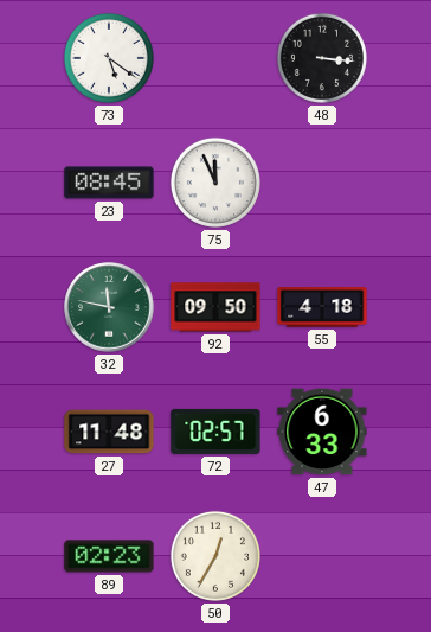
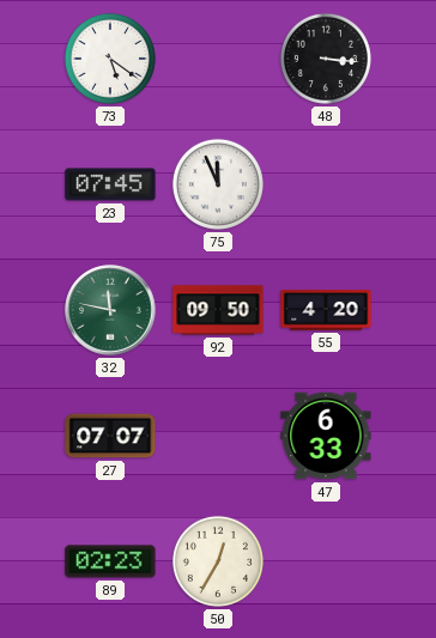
23: 08:45 -> 07:45 (110, 184)
55: 4:18 -> 4:20 (326, 310)
27: 11:48 -> 07:07 (110, 436)
72: 02:57 -> none (215, 432)
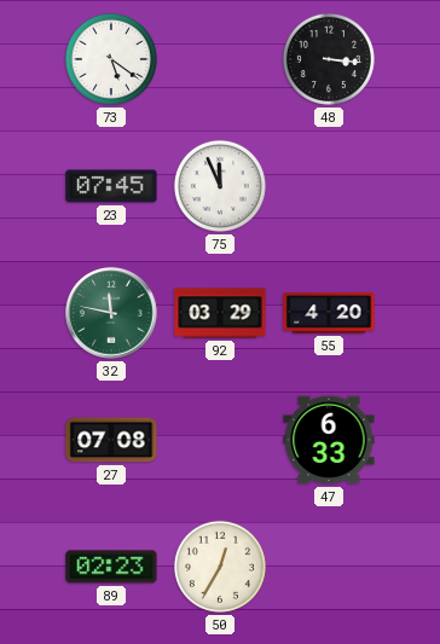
92: 09:50 -> 03:29 (220, 313)
27: 07:07 -> 07:08 (111, 440)
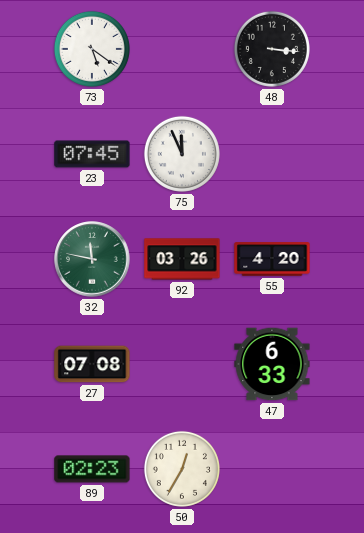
92: 03:29 -> 03:26 (182, 259)
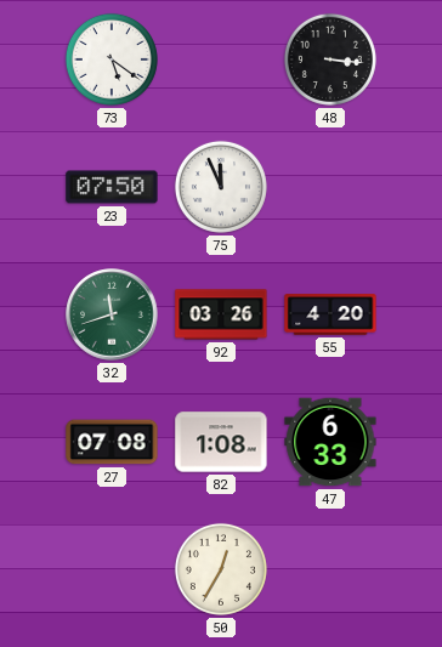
23: 07:45 -> 07:50 (112, 187)
32: 11:47 -> 11:42 (112, 314)
82: none -> 1:08 (221, 442)
89: 02:23 -> none (92, 469)
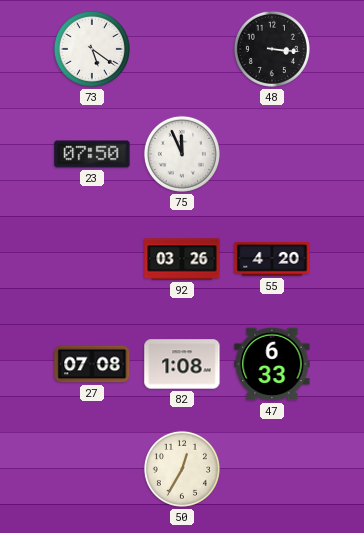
32: 11:42 -> none (112, 314)
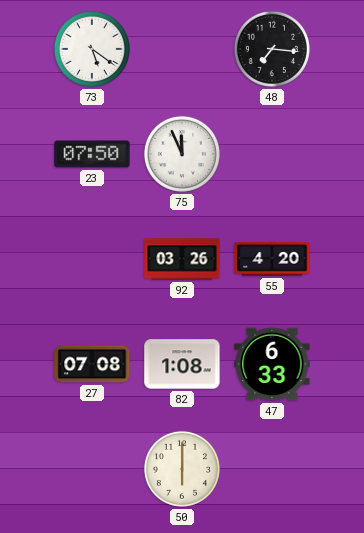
48: 3:16 -> 7:16 (272, 49)
50: 12:35 -> 6:00 (182, 469)
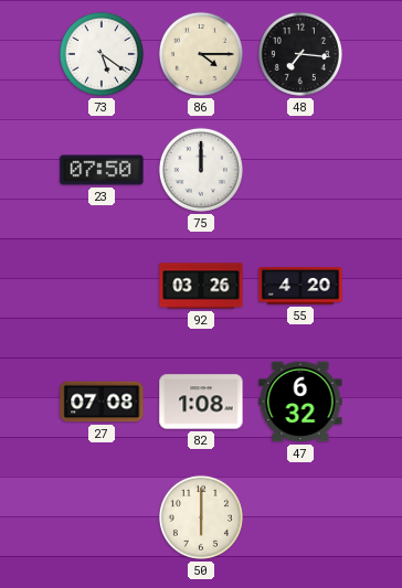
86: none -> 4:15 (201, 54)
75: 11:56 -> 12:00 (201, 170)
47: 6:33 -> 6:32 (300, 402)
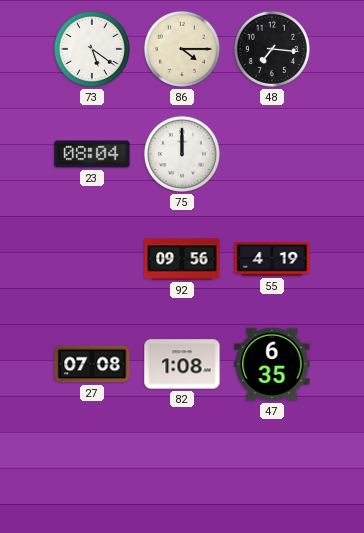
23: 07:50 -> 08:04 (92, 154)
92: 03:26 -> 09:56 (182, 259)
55: 4:20 -> 4:19 (272, 259)
47: 6:32 -> 6:35 (272, 364)
50: 6:00 -> none (201, 517)
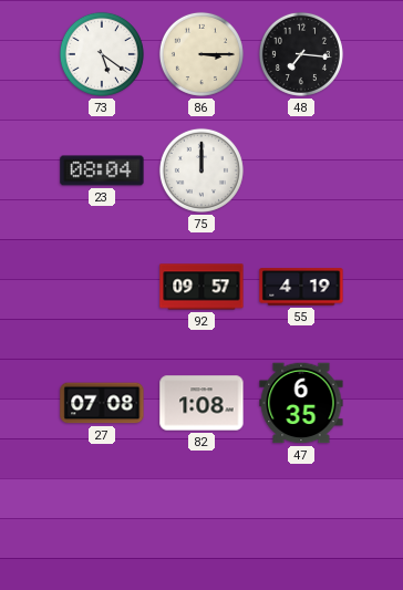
86: 4:15 -> 3:15 (201, 54)
92: 09:56 -> 09:57 (201, 287)
